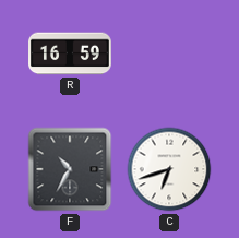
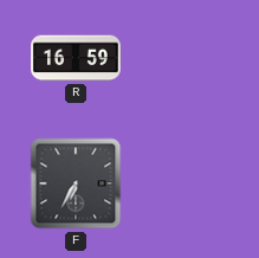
F: 10:35 -> 6:35 (76, 183)
C: 6:42 -> none (169, 169)
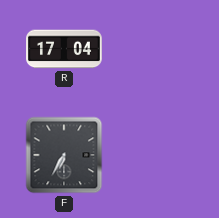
R: 16:59 -> 17:04 (65, 49)
